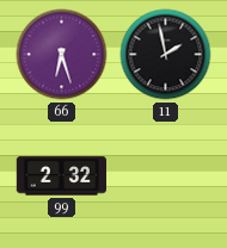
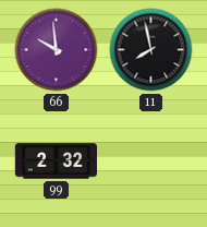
66: 6:27 -> 9:59 (57, 50)
11: 1:58 -> 7:58 (151, 50)
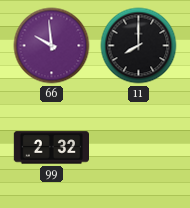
11: 7:58 -> 8:00 (139, 46)
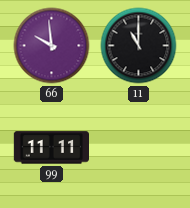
11: 8:00 -> 11:00 (139, 46)
99: 2:32 -> 11:11 (51, 148)
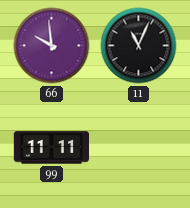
11: 11:00 -> 11:04 (139, 46)
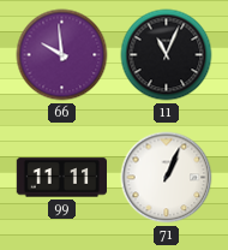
71: none -> 1:04 (167, 178)
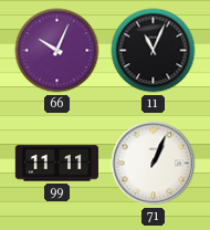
66: 9:59 -> 10:04 (57, 51)
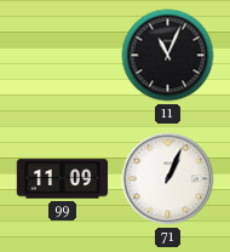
66: 10:04 -> none (57, 51)
99: 11:11 -> 11:09 (62, 179)
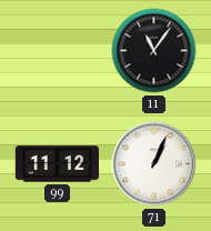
11: 11:04 -> 11:06 (154, 51)
99: 11:09 -> 11:12 (57, 164)
